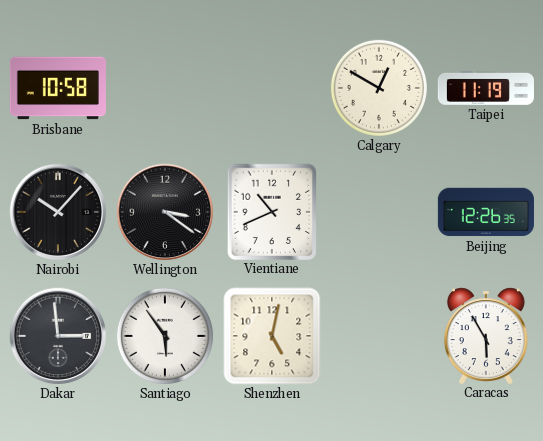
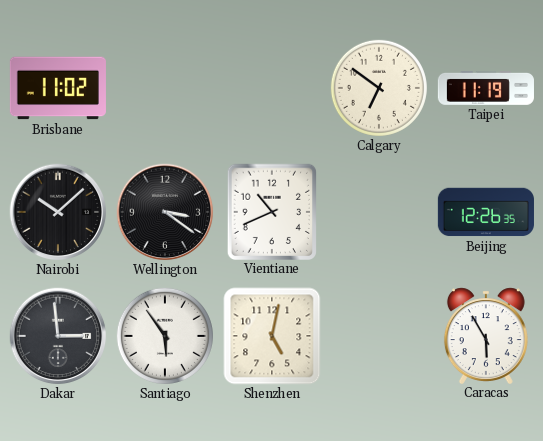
Brisbane: 10:58 -> 11:02 (58, 88)
Calgary: 12:50 -> 6:51 (379, 88)
Nairobi: 10:07 -> 10:08 (58, 212)
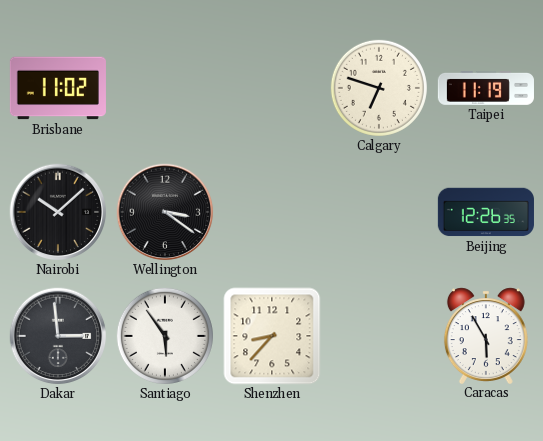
Calgary: 6:51 -> 6:48 (379, 88)
Vientiane: 10:41 -> none (271, 211)
Shenzhen: 5:02 -> 8:37 (272, 336)
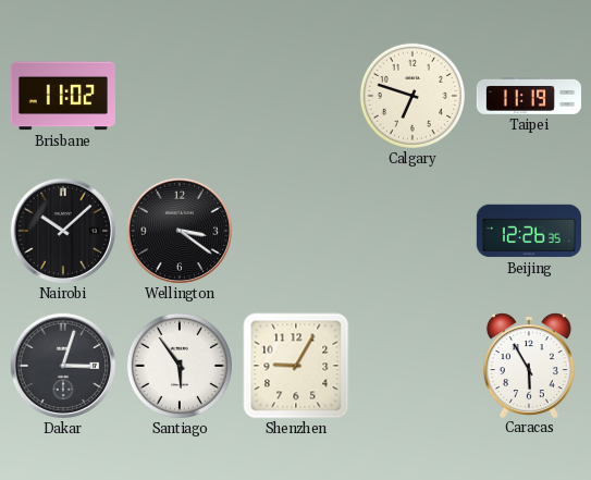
Dakar: 2:59 -> 3:03 (63, 366)
Shenzhen: 8:37 -> 9:05 (296, 366)
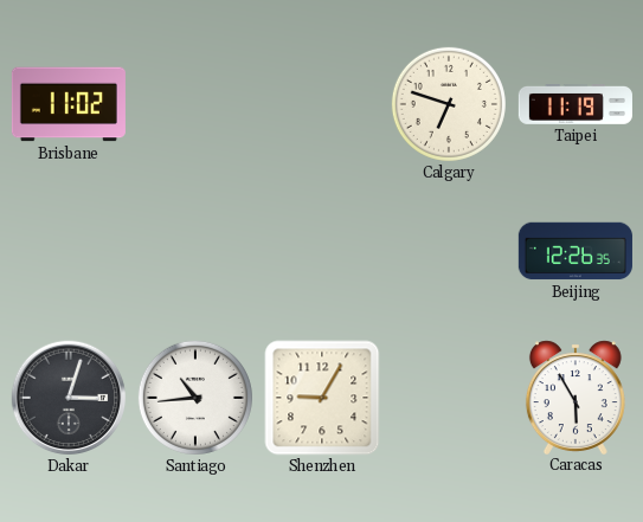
Nairobi: 10:08 -> none (63, 231)
Wellington: 3:21 -> none (180, 231)
Santiago: 5:54 -> 10:44 (195, 398)
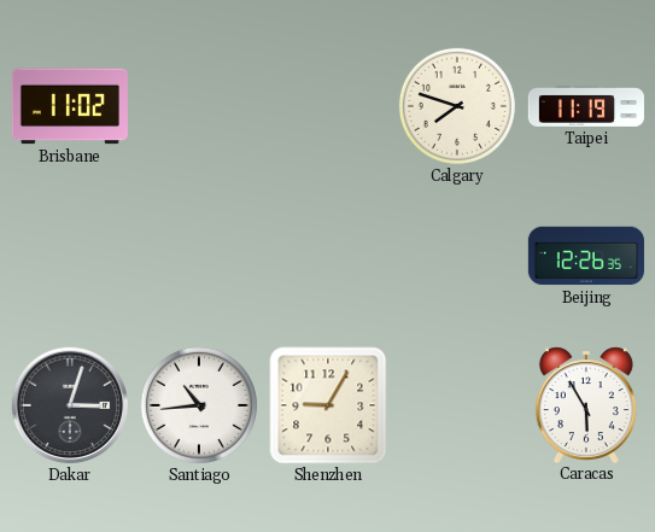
Calgary: 6:48 -> 7:48 (457, 106)
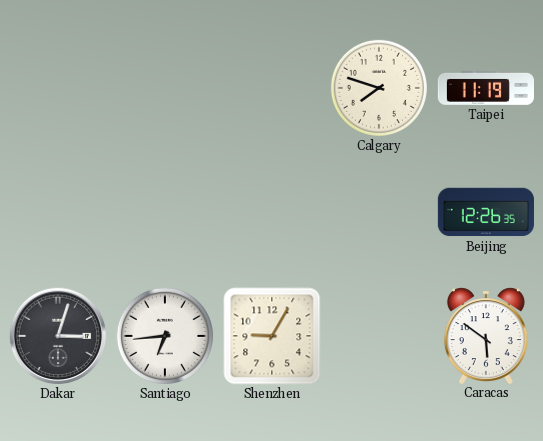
Brisbane: 11:02 -> none (70, 106)
Santiago: 10:44 -> 6:44 (165, 336)
Caracas: 5:55 -> 5:51 (486, 335)
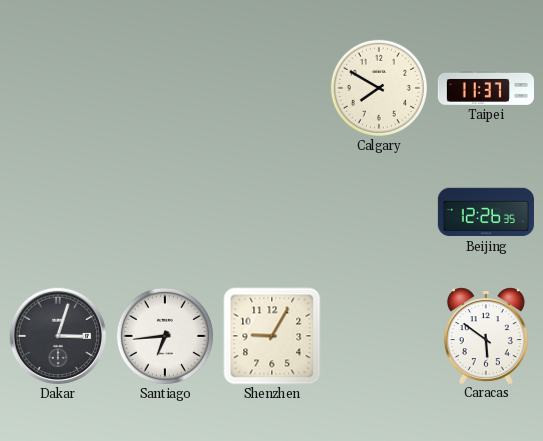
Calgary: 7:48 -> 7:50 (379, 88)
Taipei: 11:19 -> 11:37 (486, 89)
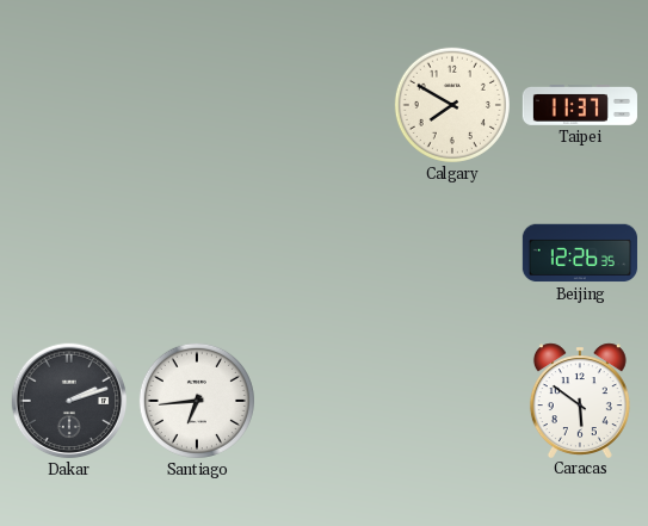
Dakar: 3:03 -> 2:12 (69, 401)
Shenzhen: 9:05 -> none (272, 336)
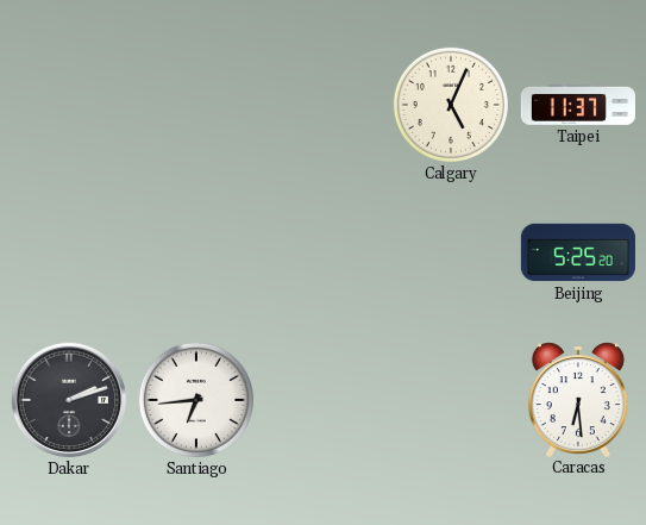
Calgary: 7:50 -> 5:04 (451, 105)
Beijing: 12:26 -> 5:25 (578, 252)
Caracas: 5:51 -> 6:29 (578, 399)
